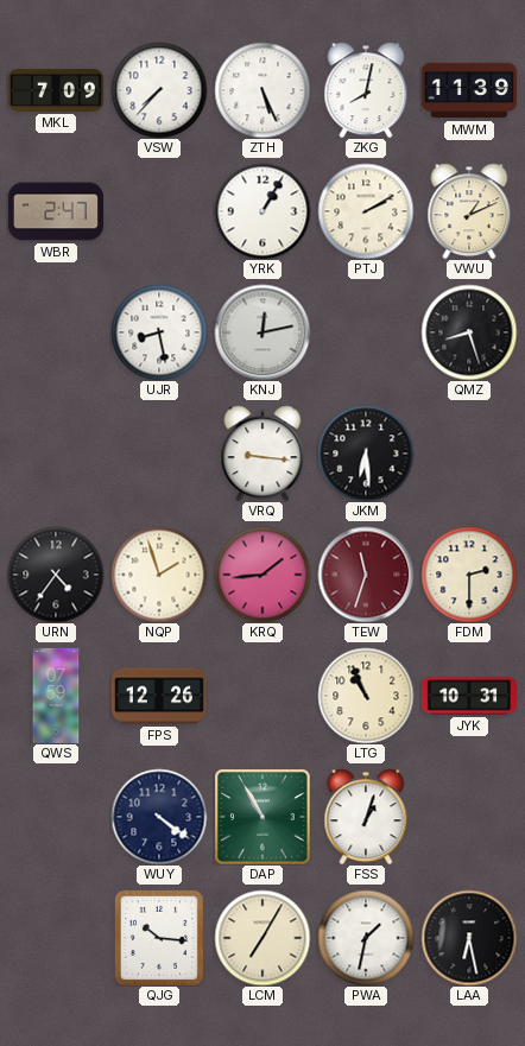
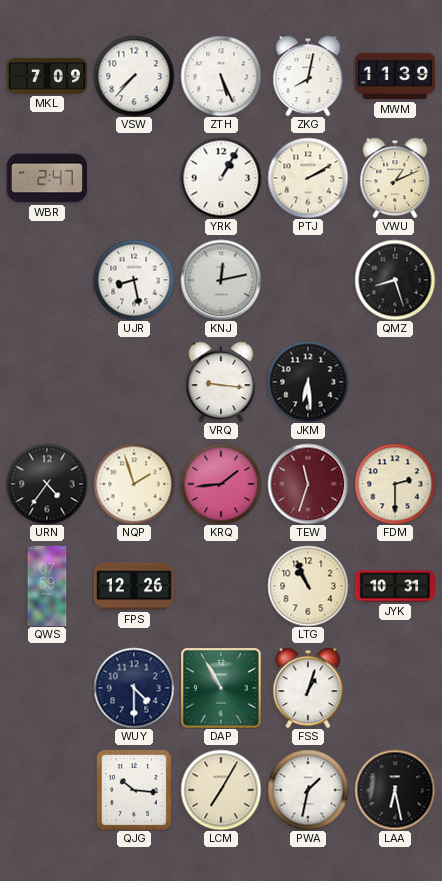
WUY: 4:21 -> 4:30 (134, 688)
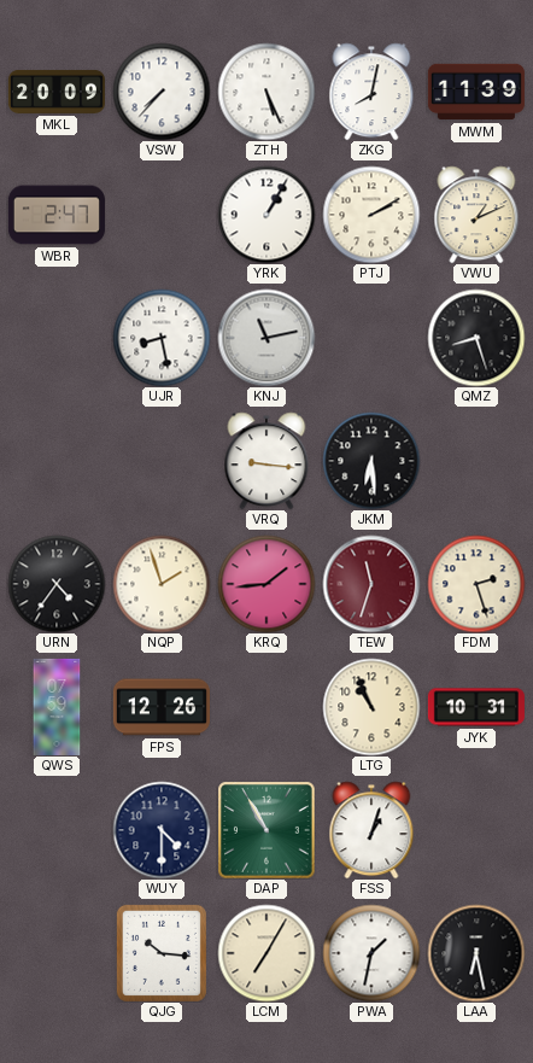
MKL: 7:09 -> 20:09 (57, 92)
KNJ: 12:13 -> 11:13 (266, 338)
FDM: 2:30 -> 2:27 (476, 584)
